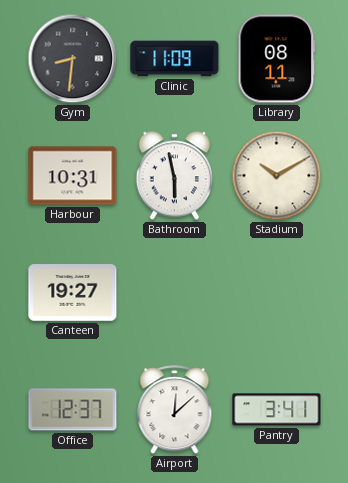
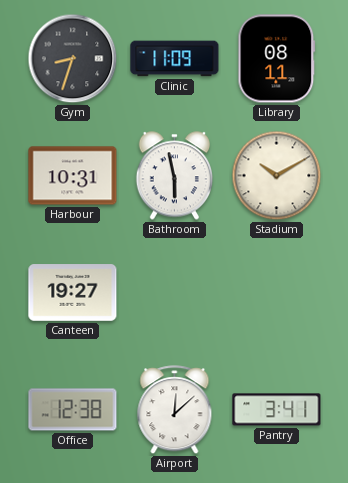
Gym: 8:31 -> 8:33 (73, 59)
Office: 12:37 -> 12:38 (73, 410)
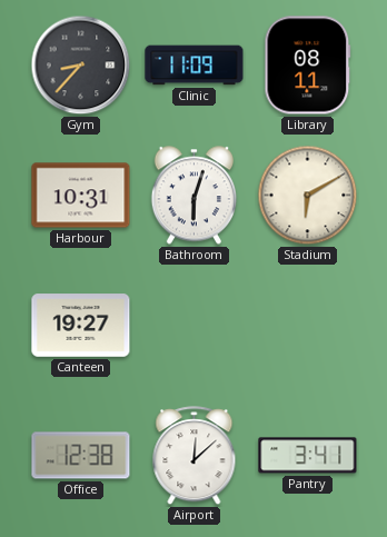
Gym: 8:33 -> 8:37 (81, 66)
Bathroom: 5:58 -> 6:03 (193, 196)
Stadium: 10:10 -> 6:10 (308, 196)
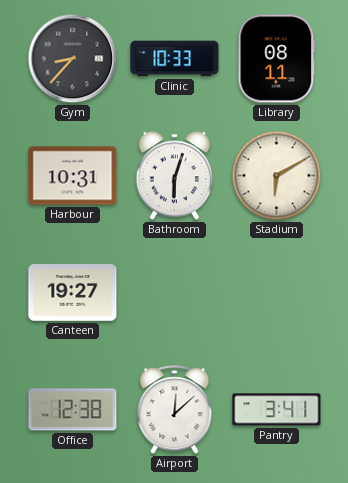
Clinic: 11:09 -> 10:33 (175, 59)
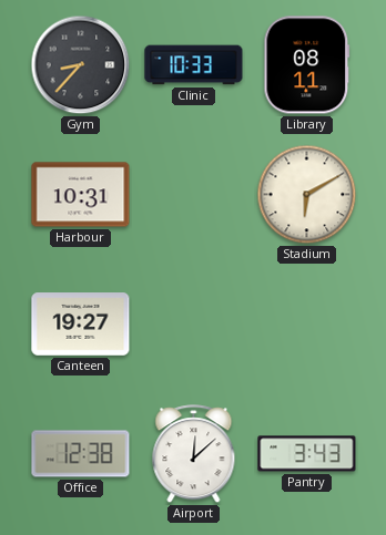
Bathroom: 6:03 -> none (174, 176)
Pantry: 3:41 -> 3:43 (307, 454)
